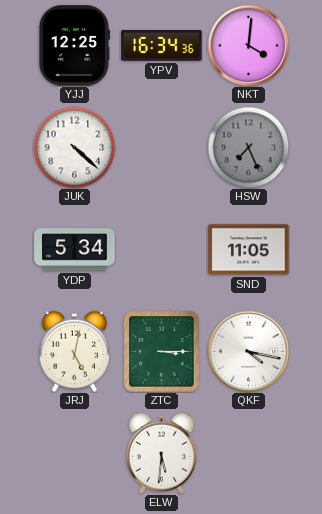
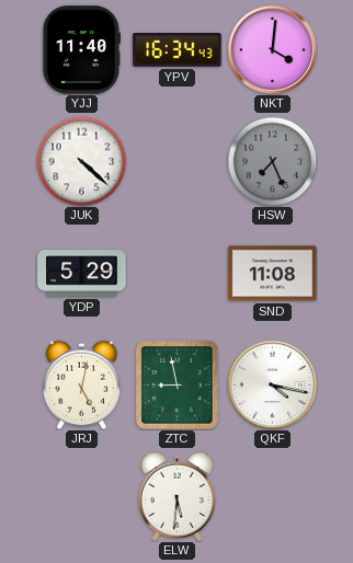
YJJ: 12:25 -> 11:40 (81, 50)
YPV: 16:34:36 -> 16:34:43 (178, 50)
YDP: 5:34 -> 5:29 (82, 274)
SND: 11:05 -> 11:08 (273, 274)
ZTC: 3:15 -> 8:58 (178, 386)
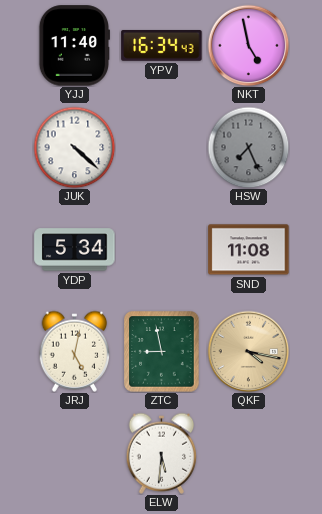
NKT: 4:01 -> 4:58 (248, 45)
YDP: 5:29 -> 5:34 (75, 250)
QKF dial: white -> champagne (248, 351)
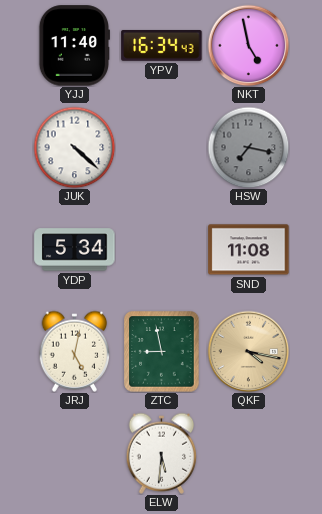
HSW: 7:26 -> 7:17 (248, 147)
